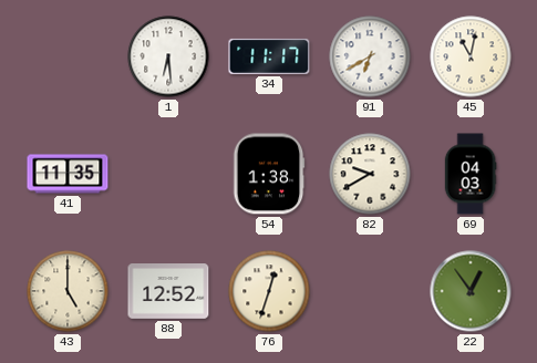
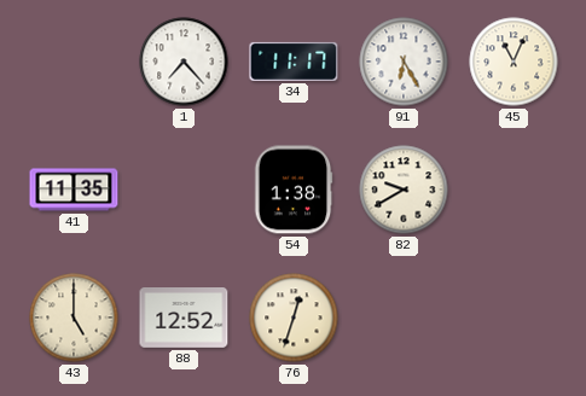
1: 6:29 -> 7:23 (184, 62)
91: 6:40 -> 6:25 (404, 62)
45: 11:02 -> 11:04 (514, 62)
69: 04:03 -> none (471, 174)
22: 12:54 -> none (471, 291)
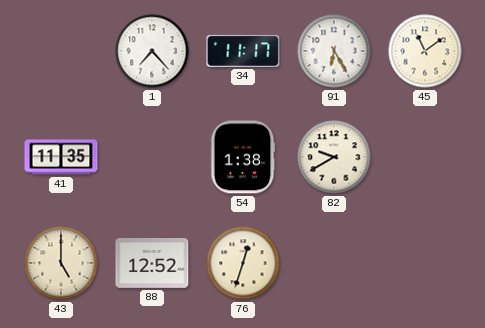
45: 11:04 -> 11:09 (425, 51)
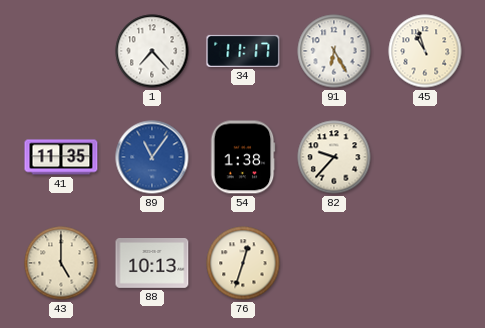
45: 11:09 -> 10:57 (425, 51)
89: none -> 11:06 (152, 157)
82: 9:40 -> 9:37 (334, 157)
88: 12:52 -> 10:13 (152, 264)
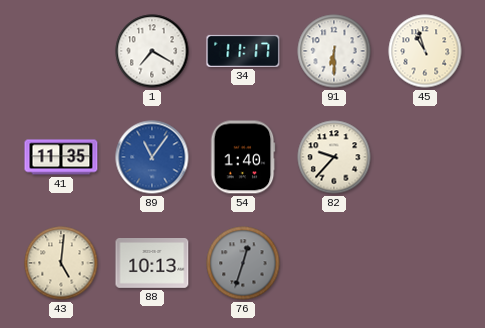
1: 7:23 -> 7:20 (152, 51)
91: 6:25 -> 6:30 (334, 51)
54: 1:38 -> 1:40 (243, 157)
43: 5:00 -> 5:01 (61, 263)
76 dial: cream -> grey (243, 263)
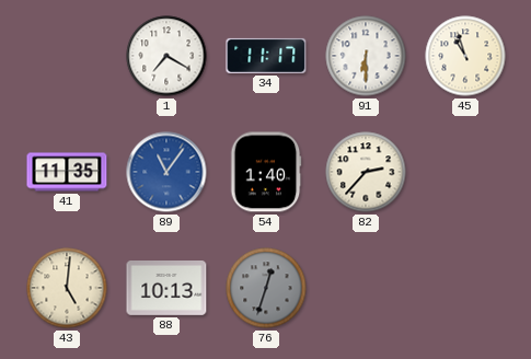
82: 9:37 -> 2:37 (366, 172)
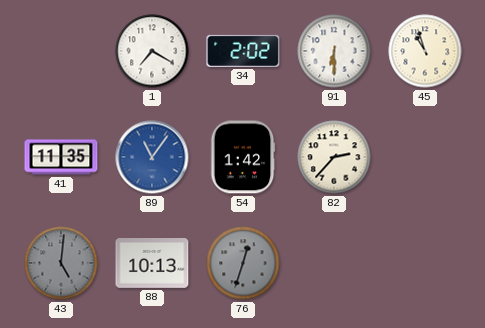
34: 11:17 -> 2:02 (243, 51)
54: 1:40 -> 1:42 (243, 157)
43 dial: cream -> grey (61, 263)
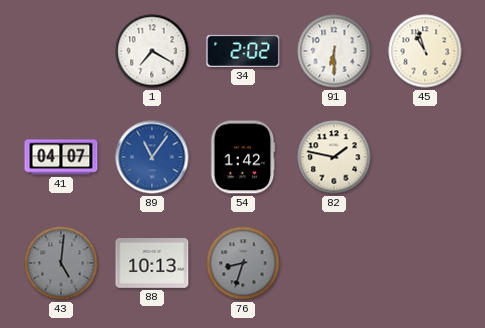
41: 11:35 -> 04:07 (61, 157)
82: 2:37 -> 1:47 (334, 157)
76: 12:33 -> 8:33 (243, 263)
